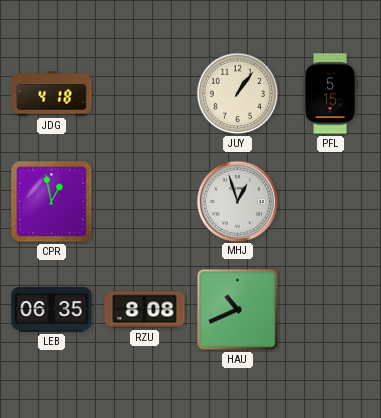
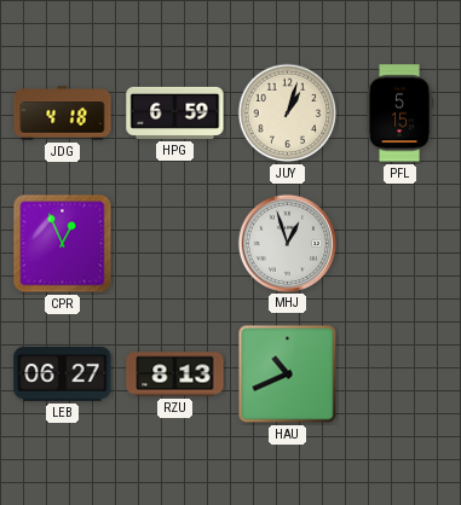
HPG: none -> 6:59 (175, 112)
JUY: 1:06 -> 1:03 (288, 114)
CPR: 12:58 -> 12:56 (63, 244)
LEB: 06:35 -> 06:27 (63, 375)
RZU: 8:08 -> 8:13 (175, 375)
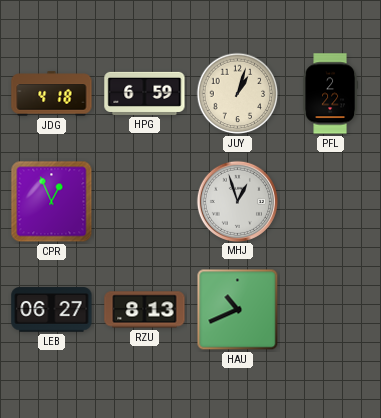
PFL: 5:15 -> 2:22 (331, 94)
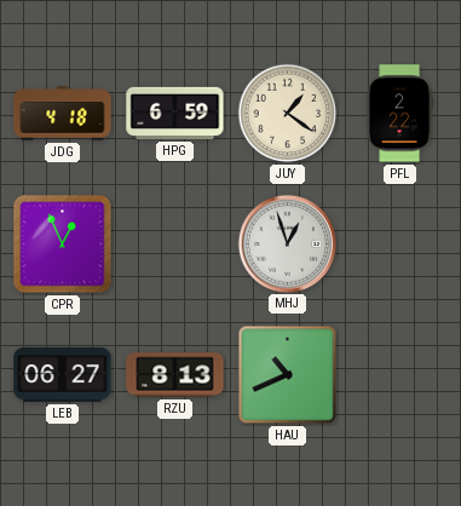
JUY: 1:03 -> 1:21 (288, 114)
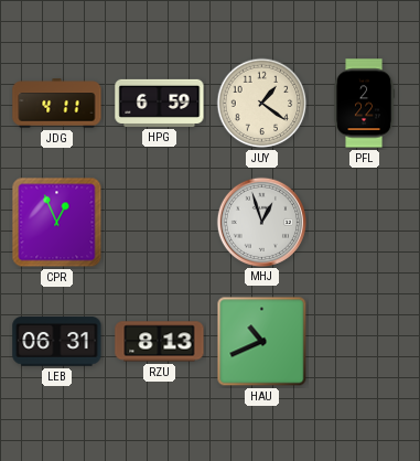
JDG: 4:18 -> 4:11 (57, 104)
LEB: 06:27 -> 06:31 (57, 342)
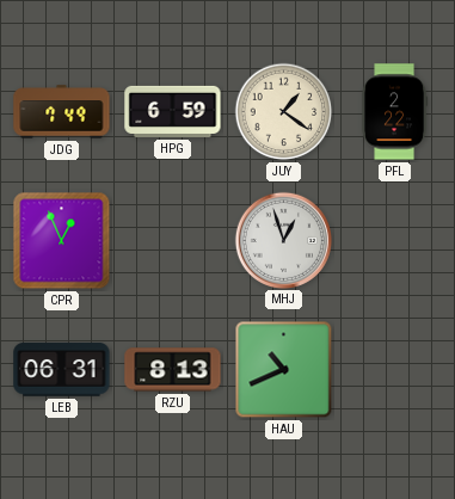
JDG: 4:11 -> 7:49 (62, 112)
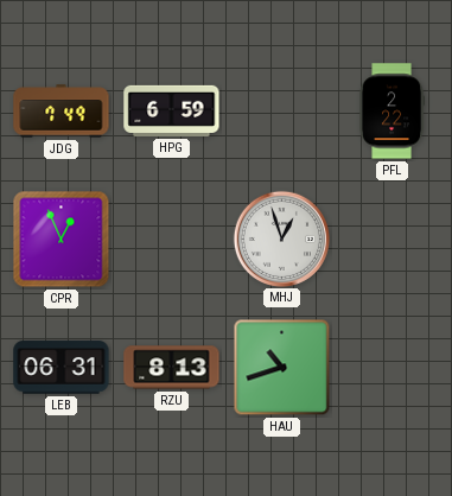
JUY: 1:21 -> none (284, 112)
HAU: 10:41 -> 10:42 (282, 368)
